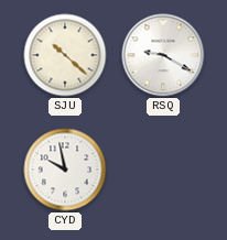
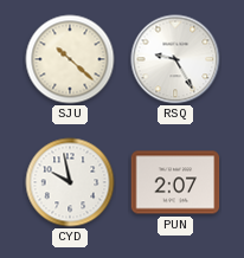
RSQ: 9:20 -> 9:25 (175, 59)
PUN: none -> 2:07 (175, 182)
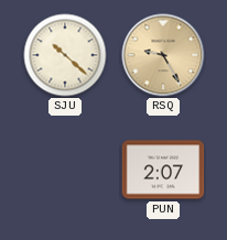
RSQ dial: white -> champagne (163, 55)
CYD: 9:58 -> none (70, 182)
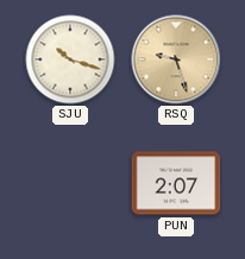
SJU: 10:22 -> 10:18 (70, 59)
RSQ: 9:25 -> 9:27 (176, 59)
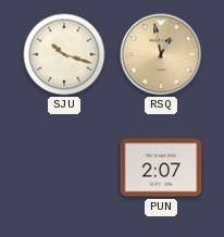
RSQ: 9:27 -> 12:58 (161, 54)
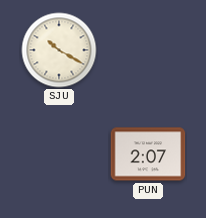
SJU: 10:18 -> 10:20 (59, 50)
RSQ: 12:58 -> none (161, 54)
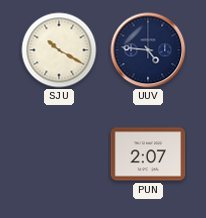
UUV: none -> 4:46 (148, 50)
